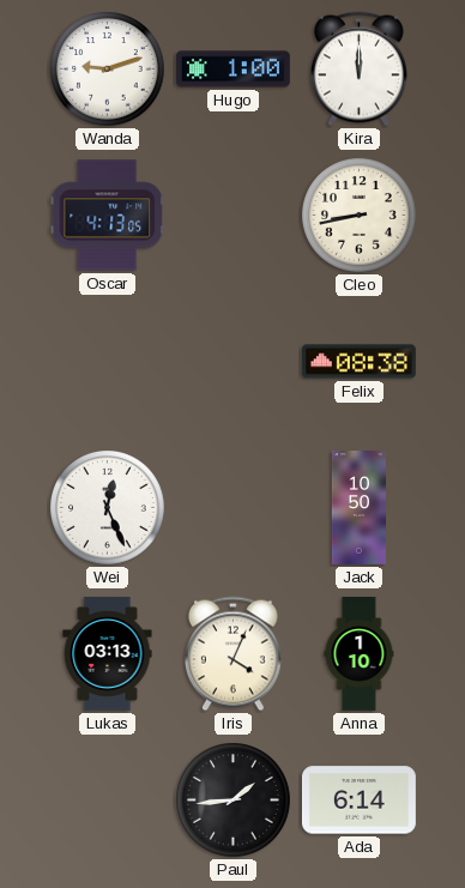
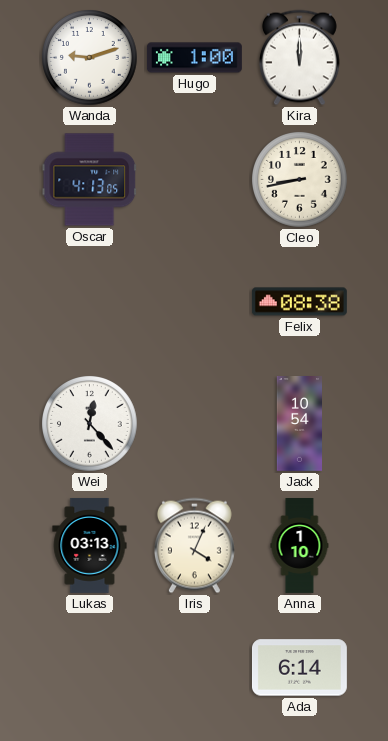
Wei: 12:26 -> 12:23 (90, 424)
Jack: 10:50 -> 10:54 (300, 424)
Paul: 1:44 -> none (234, 801)
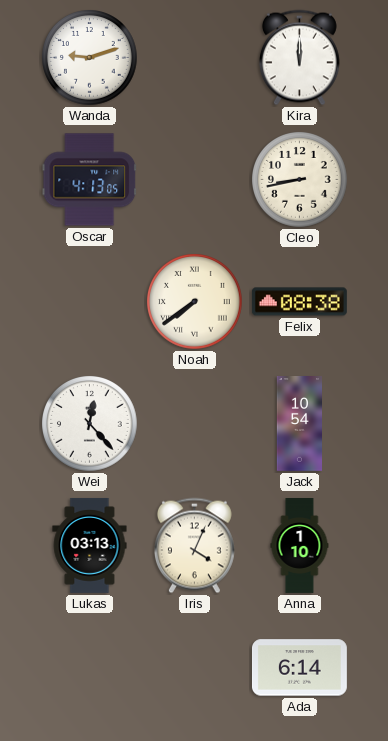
Hugo: 1:00 -> none (194, 58)
Noah: none -> 7:39 (195, 302)
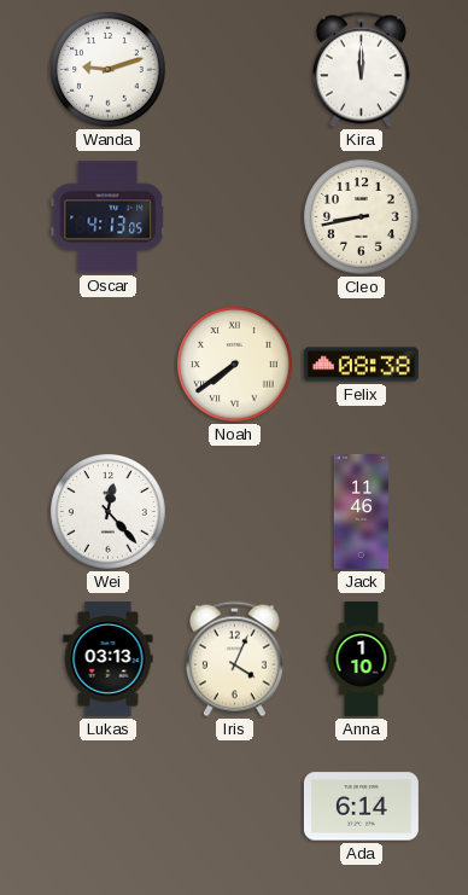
Jack: 10:54 -> 11:46 (362, 512)
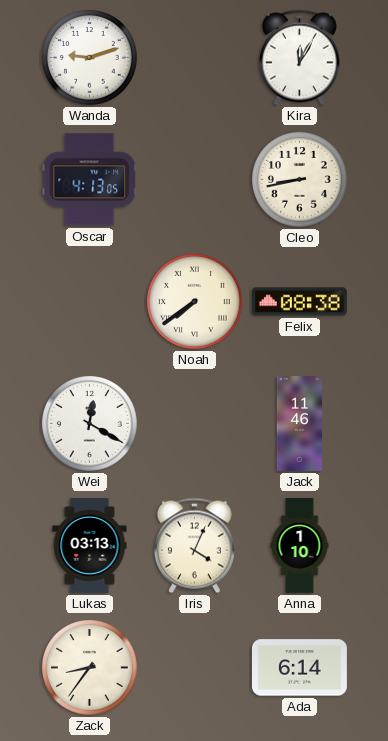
Kira: 12:00 -> 12:05 (299, 58)
Wei: 12:23 -> 12:20 (90, 424)
Zack: none -> 8:36 (90, 668)
